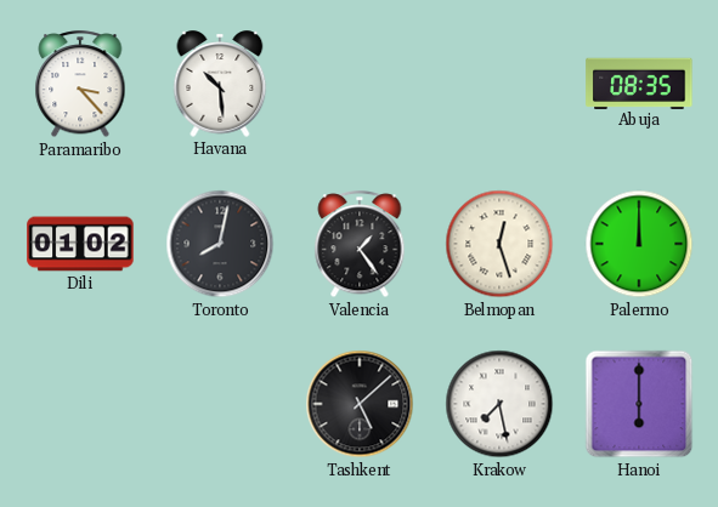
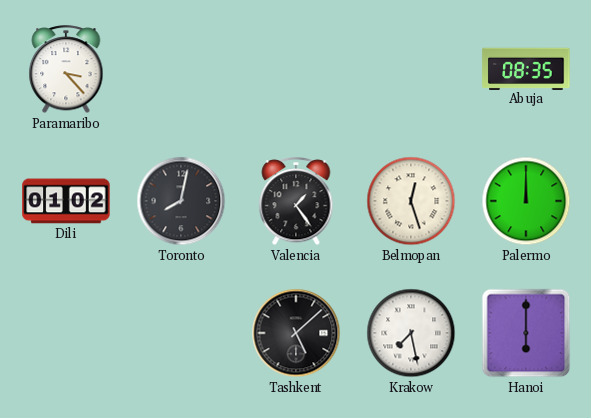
Havana: 10:29 -> none (220, 84)
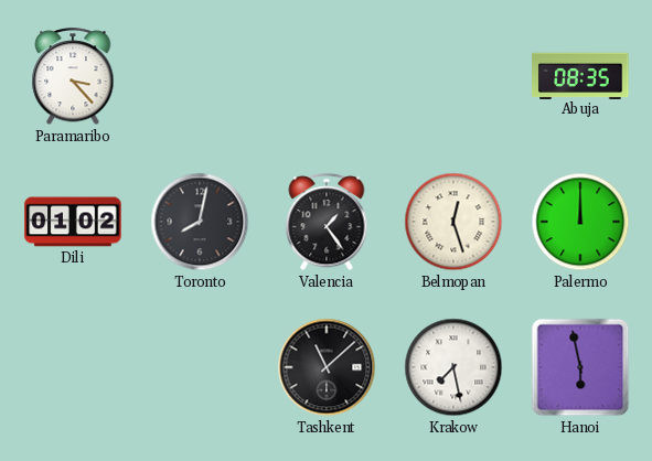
Tashkent: 5:08 -> 11:08 (327, 367)
Hanoi: 6:00 -> 5:58 (580, 367)
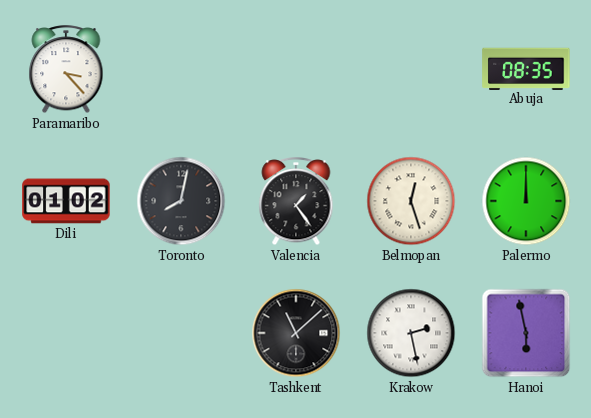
Krakow: 7:28 -> 2:28 (411, 333)
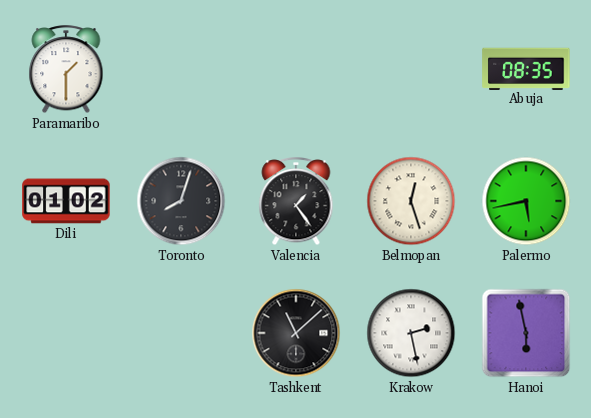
Paramaribo: 3:23 -> 1:30 (66, 70)
Toronto: 8:02 -> 8:03 (181, 201)
Palermo: 12:00 -> 5:43 (526, 201)
